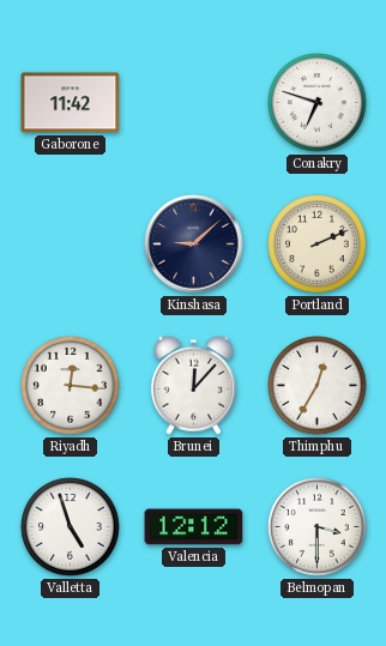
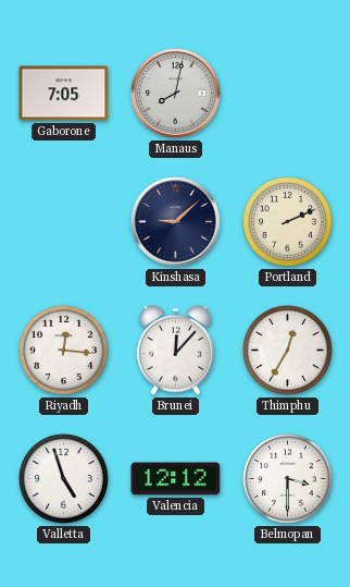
Gaborone: 11:42 -> 7:05 (64, 94)
Manaus: none -> 8:02 (176, 94)
Conakry: 6:48 -> none (318, 103)
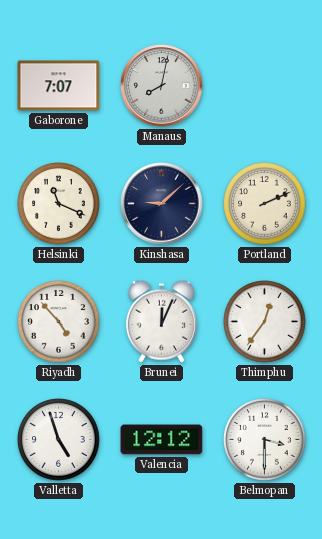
Gaborone: 7:05 -> 7:07 (59, 86)
Helsinki: none -> 11:19 (59, 204)
Riyadh: 12:16 -> 4:53 (59, 322)
Brunei: 12:07 -> 12:04 (161, 321)
Thimphu: 12:35 -> 12:36 (265, 322)
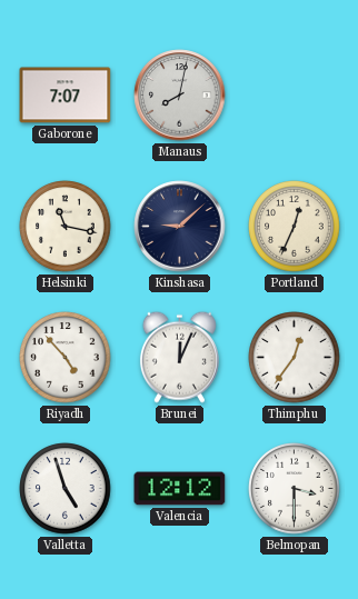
Helsinki: 11:19 -> 11:17 (66, 227)
Portland: 2:11 -> 12:34 (295, 227)
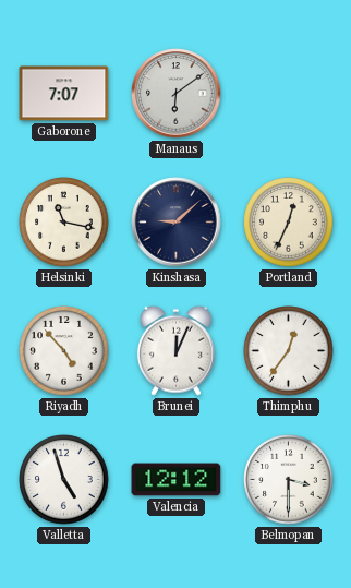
Manaus: 8:02 -> 6:09 (177, 94)
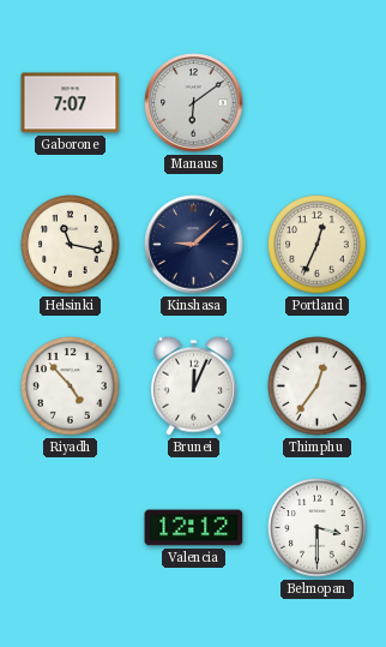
Valletta: 4:57 -> none (64, 480)
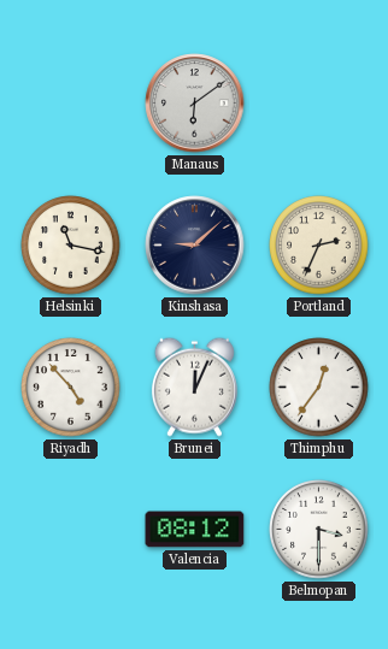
Gaborone: 7:07 -> none (71, 103)
Portland: 12:34 -> 2:34 (319, 246)
Valencia: 12:12 -> 08:12 (195, 530)
